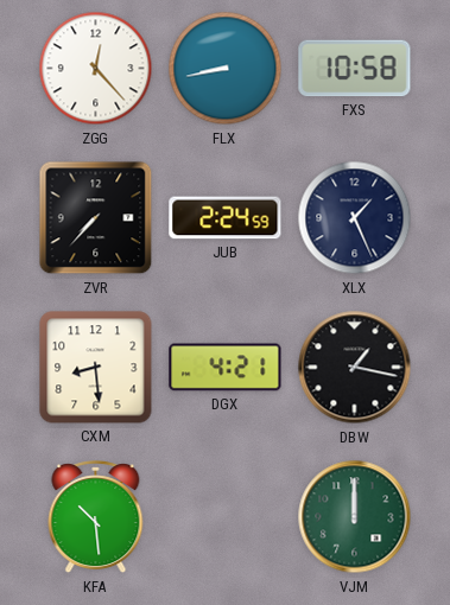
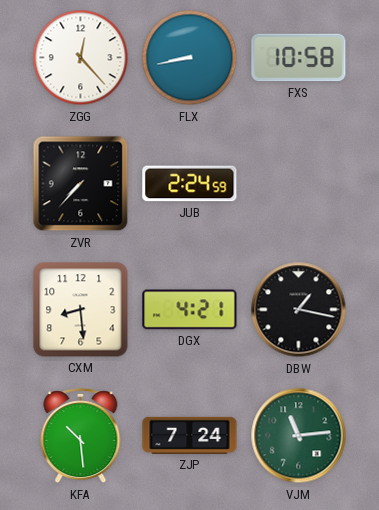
XLX: 1:26 -> none (355, 218)
ZJP: none -> 7:24 (190, 435)
VJM: 12:00 -> 11:14 (299, 436)
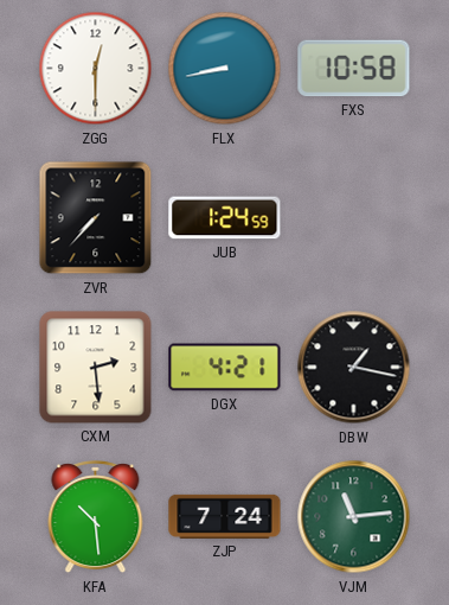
ZGG: 12:23 -> 12:30 (96, 69)
JUB: 2:24 -> 1:24 (225, 218)
CXM: 8:29 -> 2:29 (96, 368)
